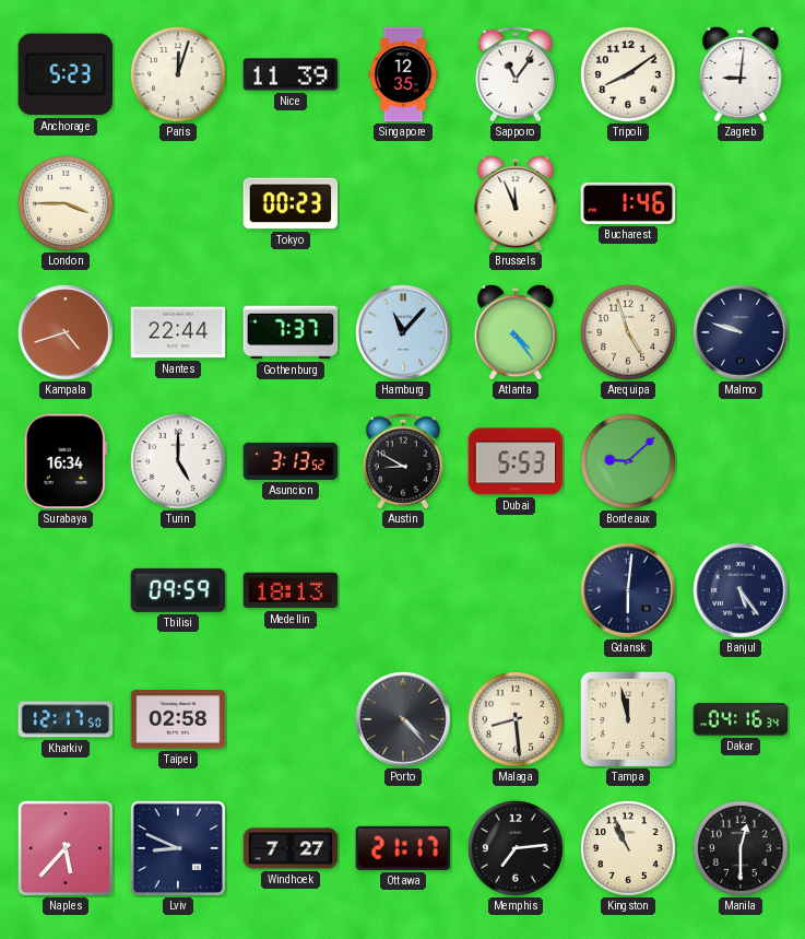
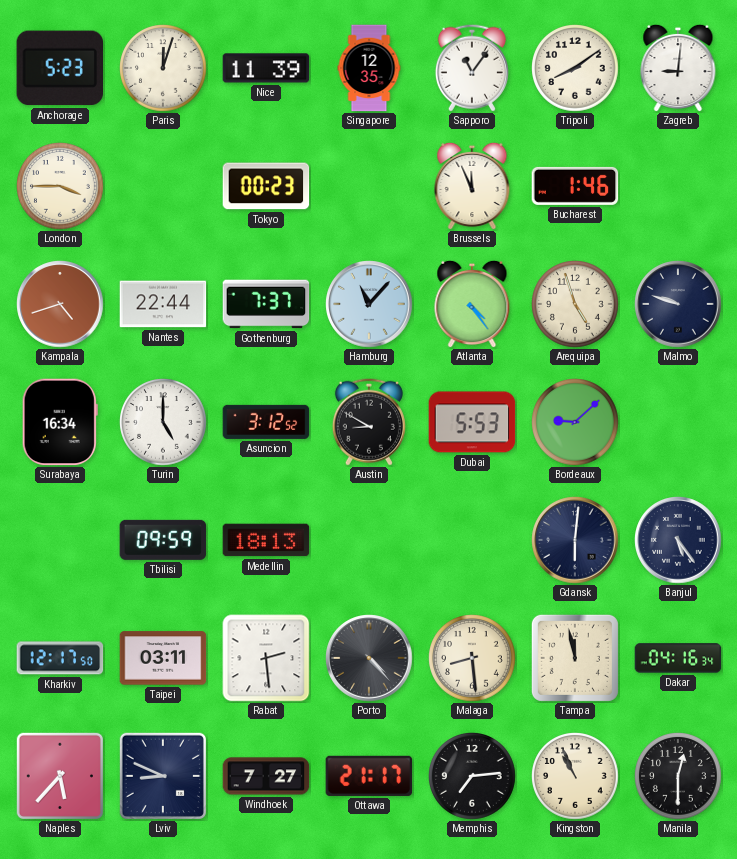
Asuncion: 3:13 -> 3:12 (266, 422)
Taipei: 02:58 -> 03:11 (163, 658)
Rabat: none -> 2:29 (266, 658)
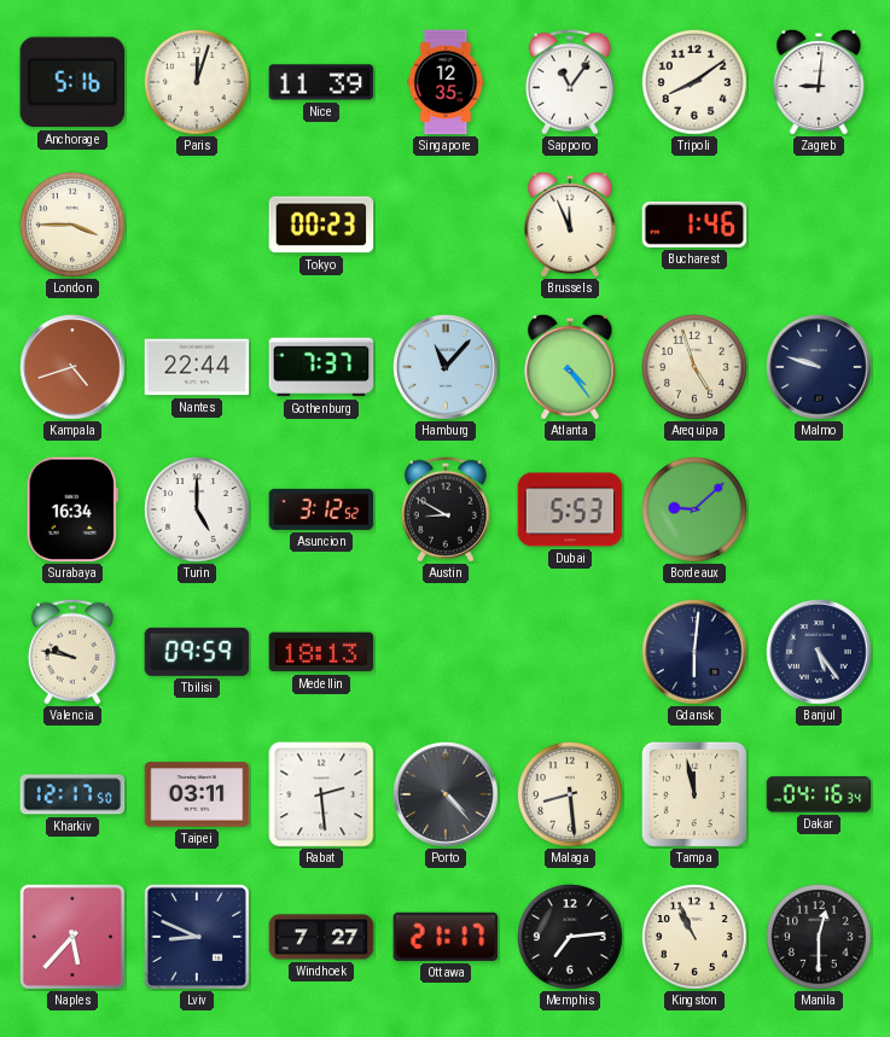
Anchorage: 5:23 -> 5:16 (71, 82)
Valencia: none -> 9:47 (72, 652)
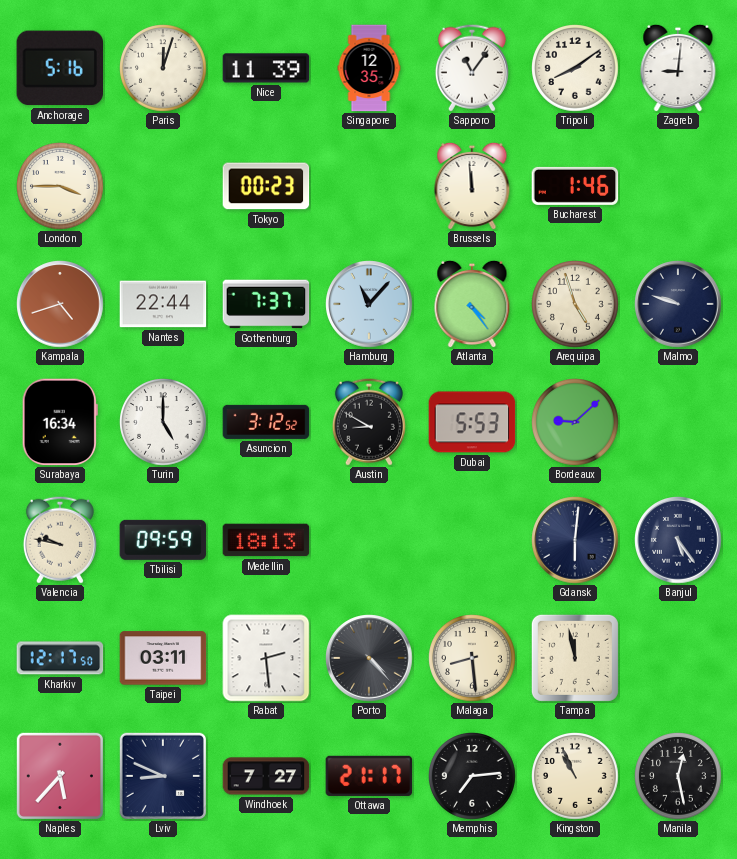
Brussels: 11:56 -> 11:59 (472, 186)
Dakar: 04:16 -> none (819, 794)
Manila: 12:30 -> 12:28 (678, 777)
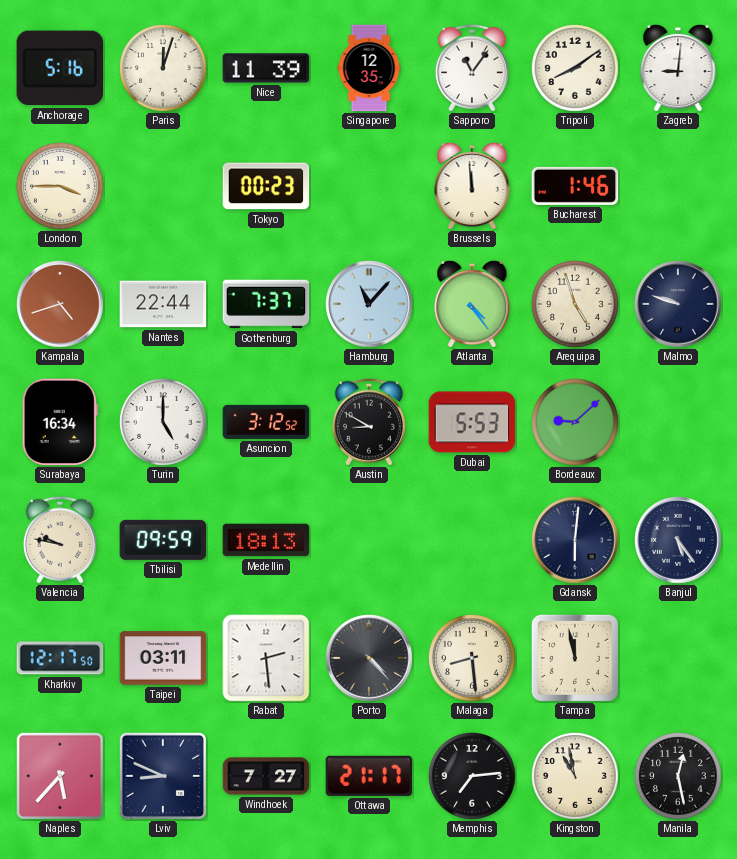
Kingston: 10:56 -> 10:58 (575, 777)
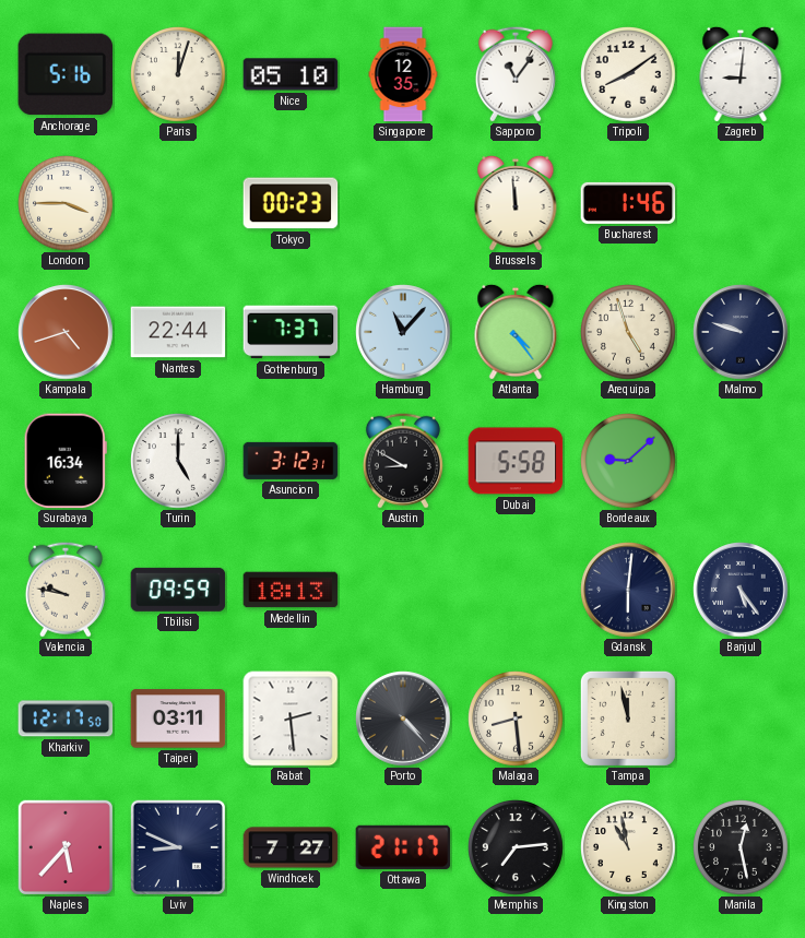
Nice: 11:39 -> 05:10 (291, 74)
Asuncion: 3:12:52 -> 3:12:31 (291, 461)
Dubai: 5:53 -> 5:58 (516, 461)
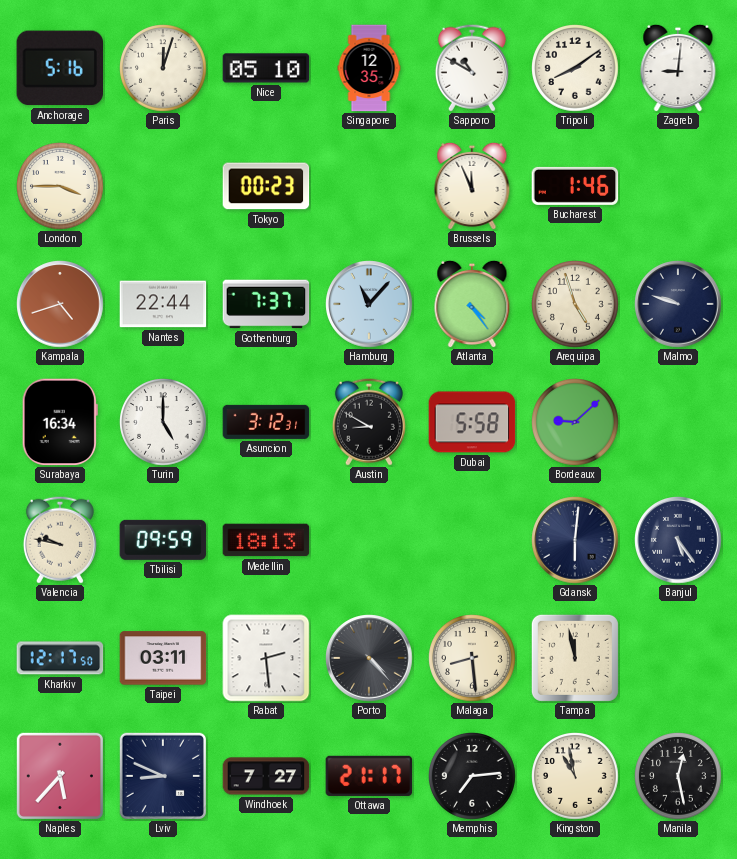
Sapporo: 11:06 -> 10:50 (472, 68)
Brussels: 11:59 -> 11:56 (472, 186)
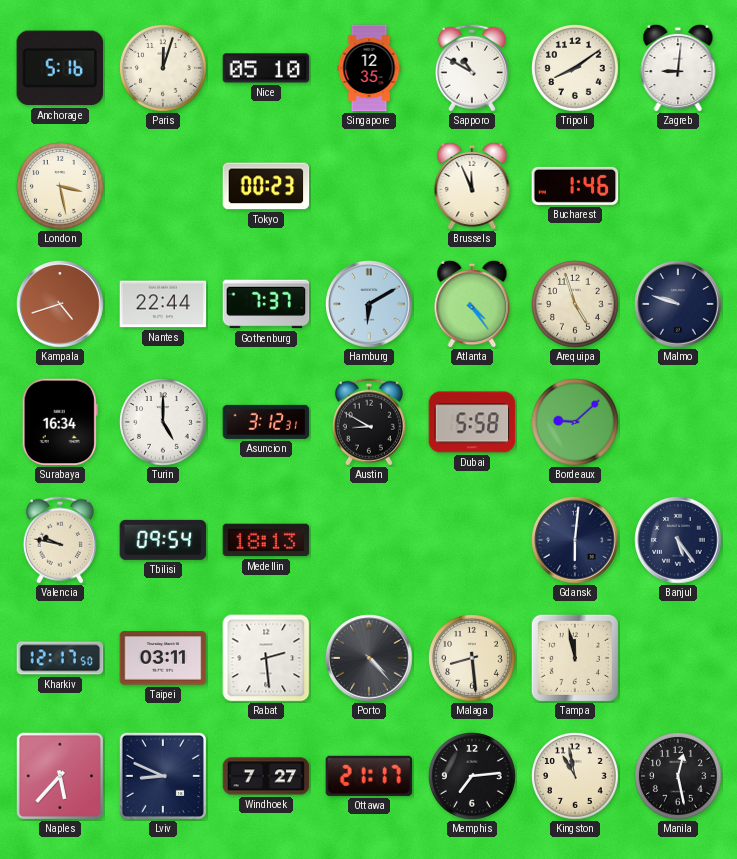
London: 3:45 -> 3:28 (60, 187)
Hamburg: 11:07 -> 6:10 (369, 304)
Tbilisi: 09:59 -> 09:54 (163, 540)
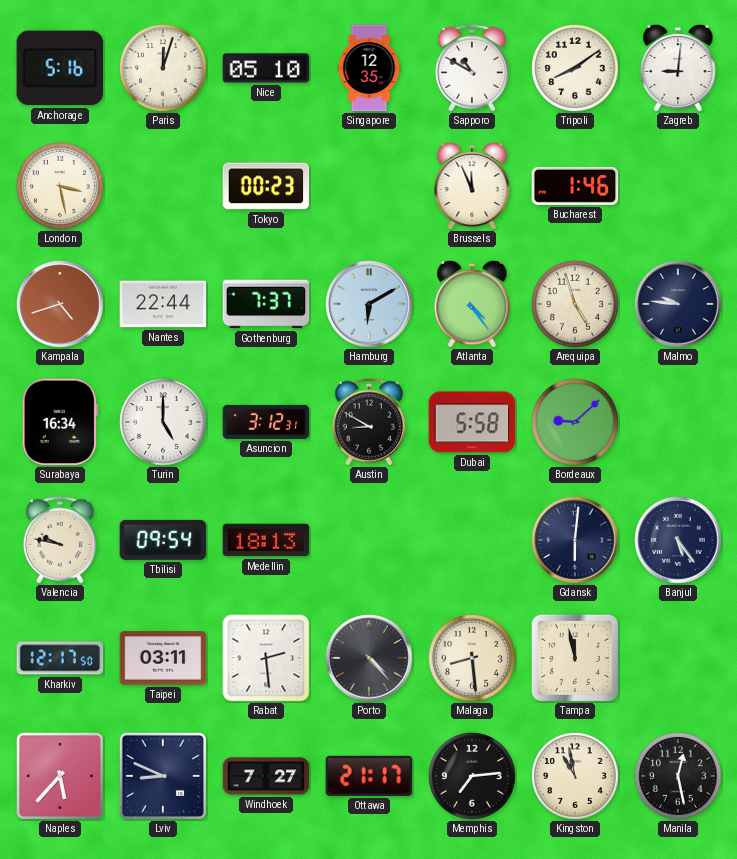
Malmo: 9:48 -> 9:46 (678, 304)
